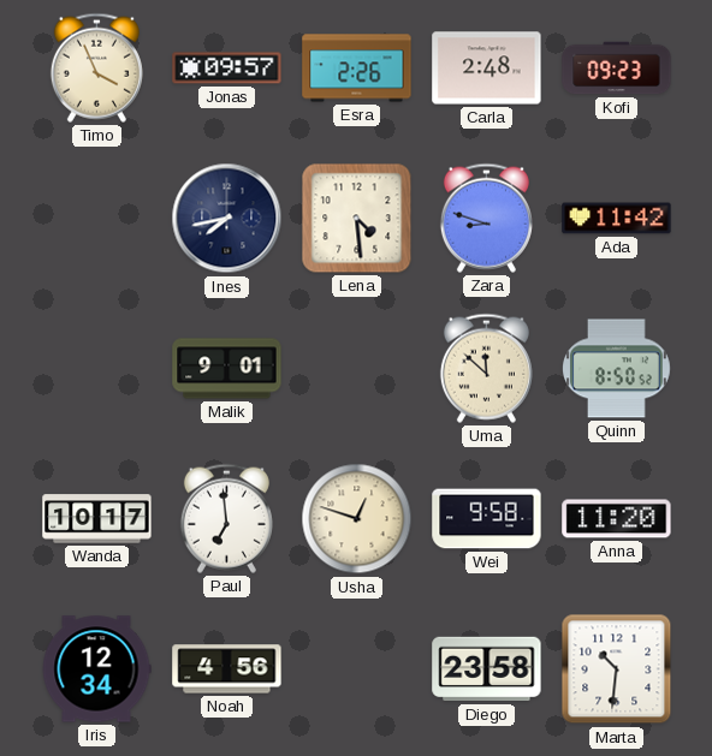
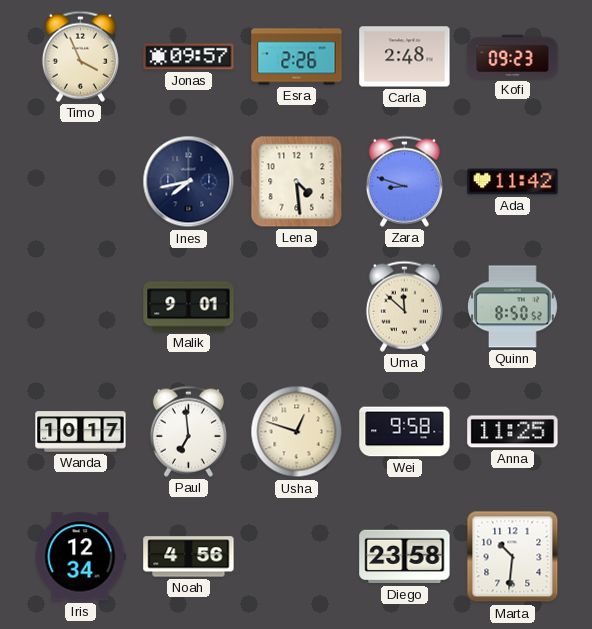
Anna: 11:20 -> 11:25 (513, 432)
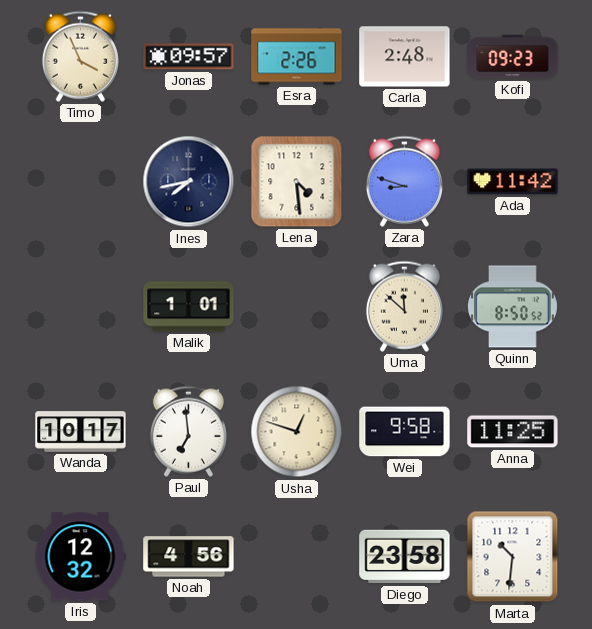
Malik: 9:01 -> 1:01 (189, 307)
Iris: 12:34 -> 12:32 (80, 557)
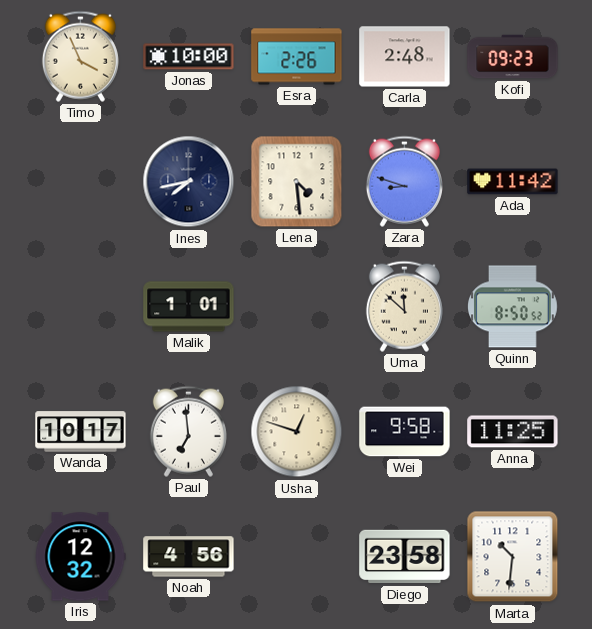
Jonas: 09:57 -> 10:00 (189, 57)
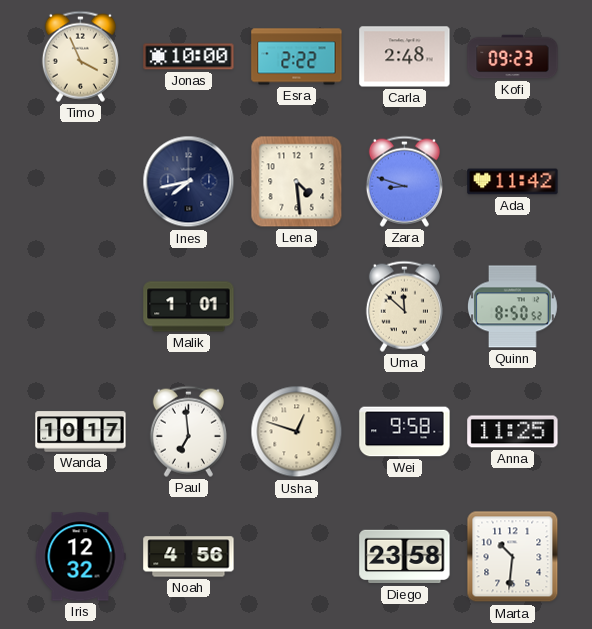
Esra: 2:26 -> 2:22 (297, 57)
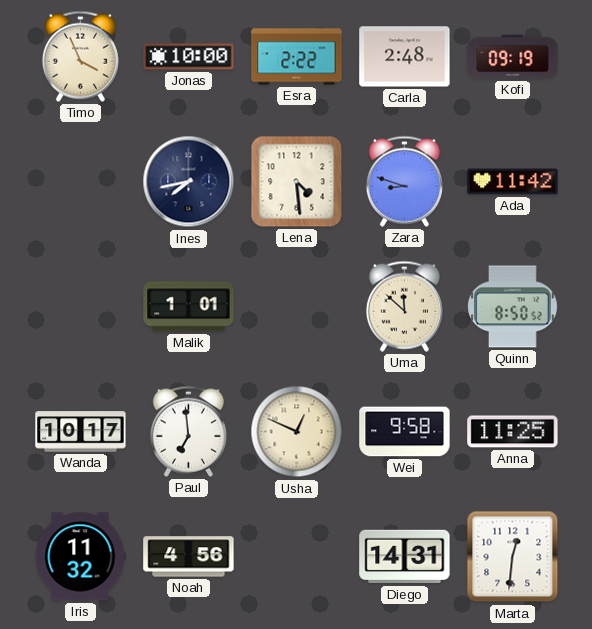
Kofi: 09:23 -> 09:19 (513, 57)
Usha: 12:48 -> 12:49 (297, 432)
Iris: 12:32 -> 11:32 (80, 557)
Diego: 23:58 -> 14:31 (405, 557)
Marta: 10:31 -> 12:31 (513, 557)
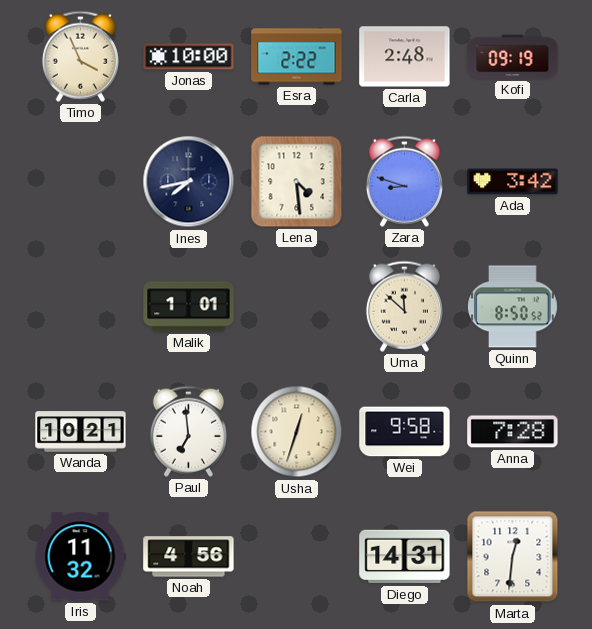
Ada: 11:42 -> 3:42 (513, 182)
Wanda: 10:17 -> 10:21 (81, 432)
Usha: 12:49 -> 12:33 (297, 432)
Anna: 11:25 -> 7:28 (513, 432)
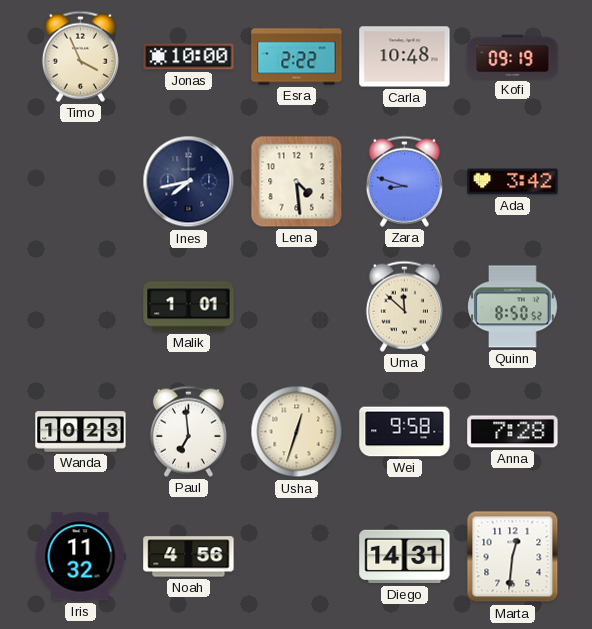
Carla: 2:48 -> 10:48 (405, 57)
Wanda: 10:21 -> 10:23 (81, 432)
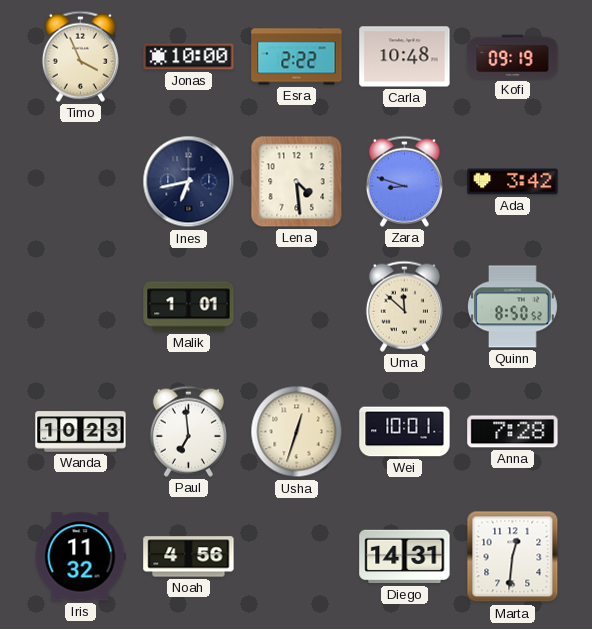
Ines: 7:43 -> 6:43 (189, 182)
Wei: 9:58 -> 10:01 (405, 432)
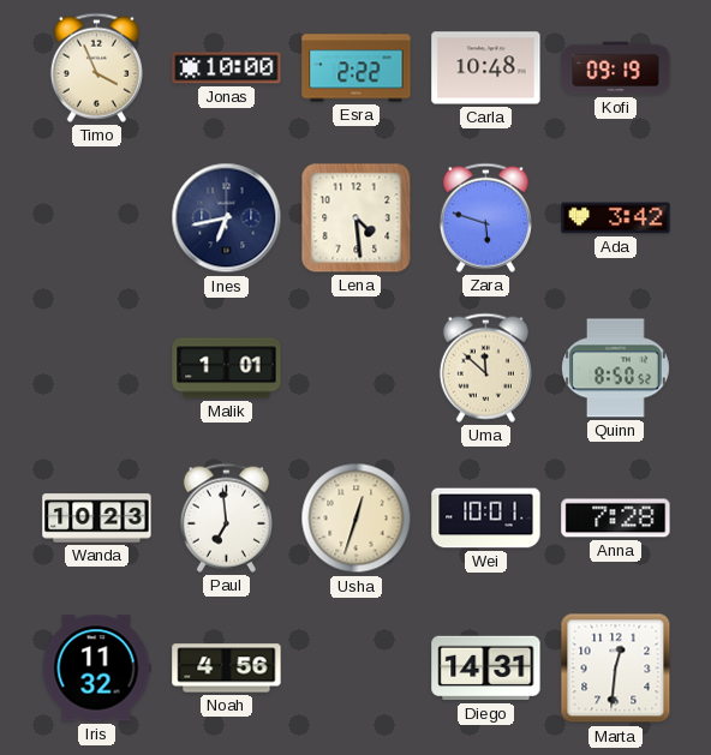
Zara: 8:48 -> 5:48 (485, 217)
